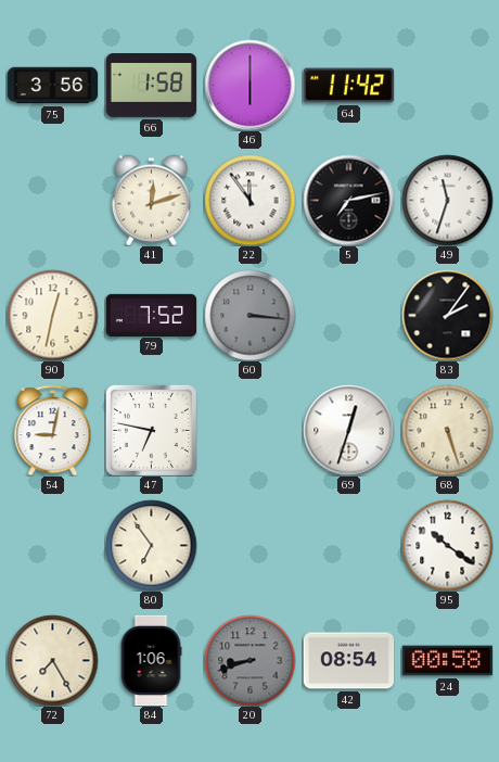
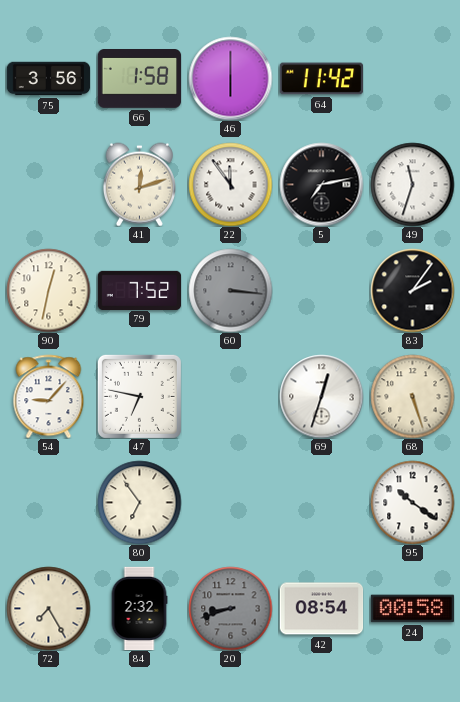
54: 9:02 -> 9:07 (49, 396)
84: 1:06 -> 2:32 (139, 608)
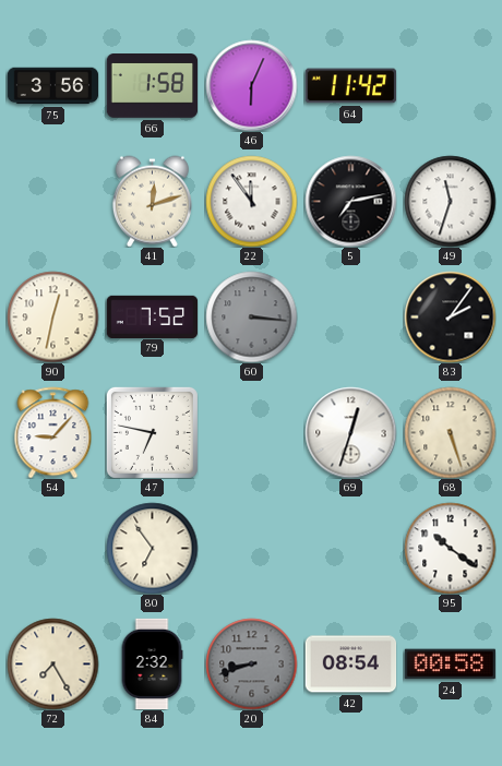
46: 6:00 -> 6:04 (251, 85)
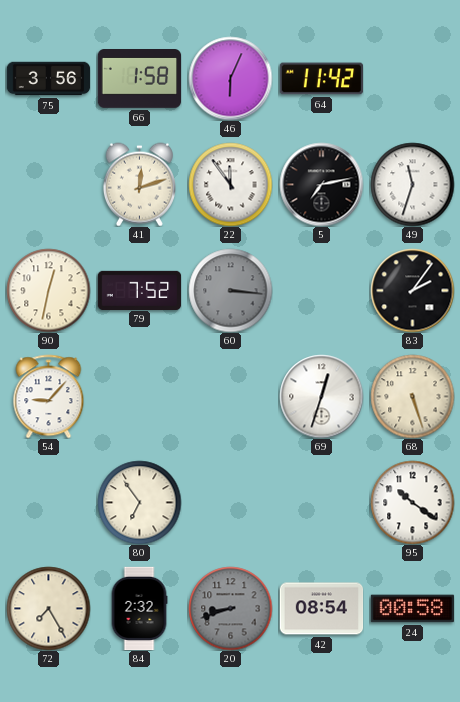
47: 6:47 -> none (152, 432)
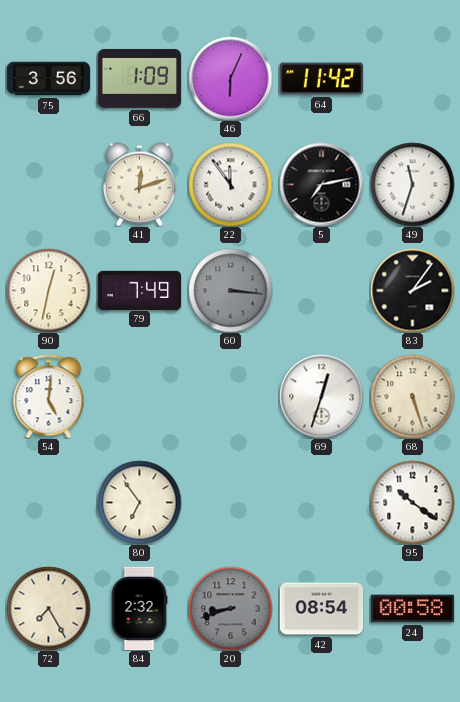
66: 1:58 -> 1:09 (139, 79)
79: 7:52 -> 7:49 (139, 290)
54: 9:07 -> 5:01 (49, 396)
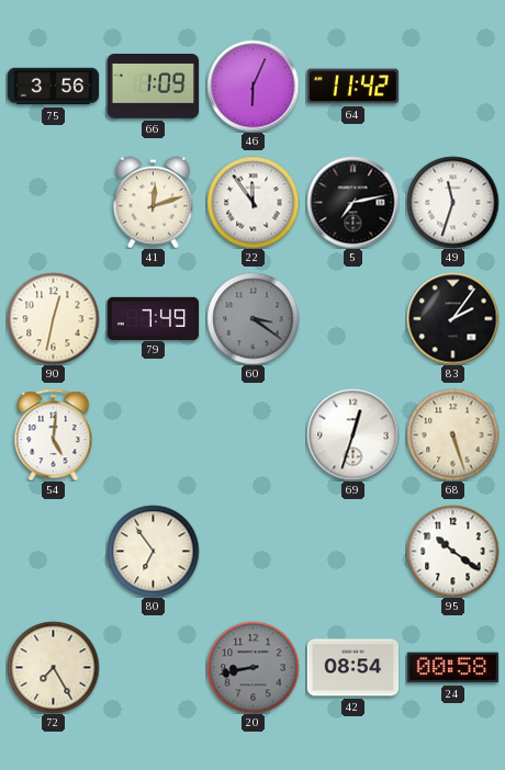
60: 3:16 -> 3:21 (252, 318)
84: 2:32 -> none (139, 608)
20: 8:42 -> 8:43 (252, 667)
